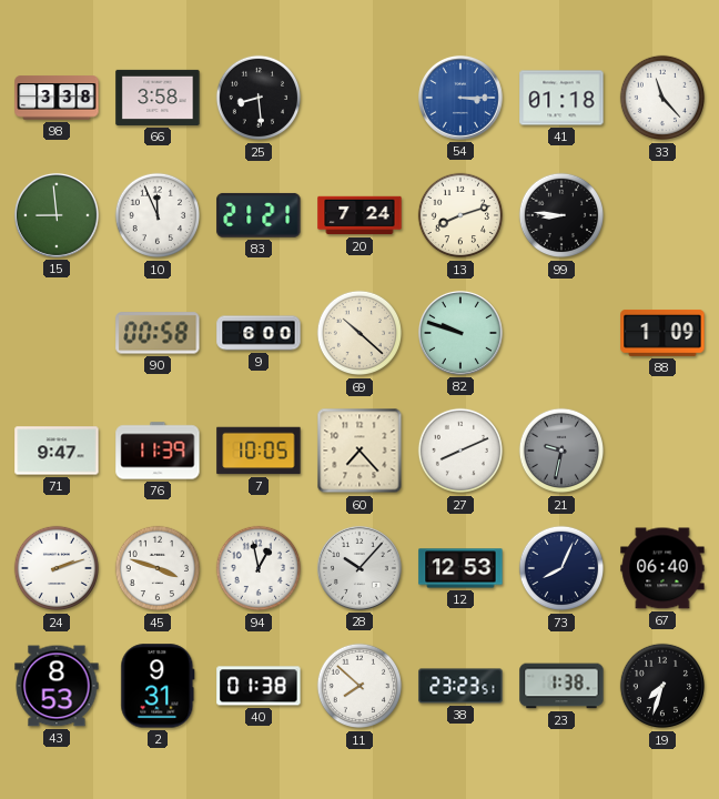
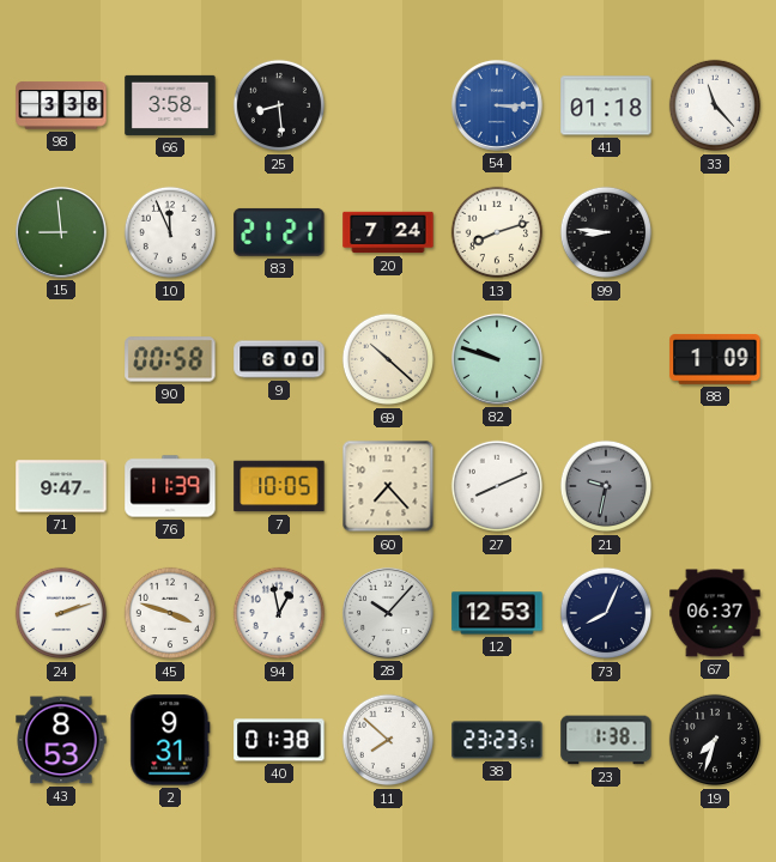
67: 06:40 -> 06:37 (715, 613)
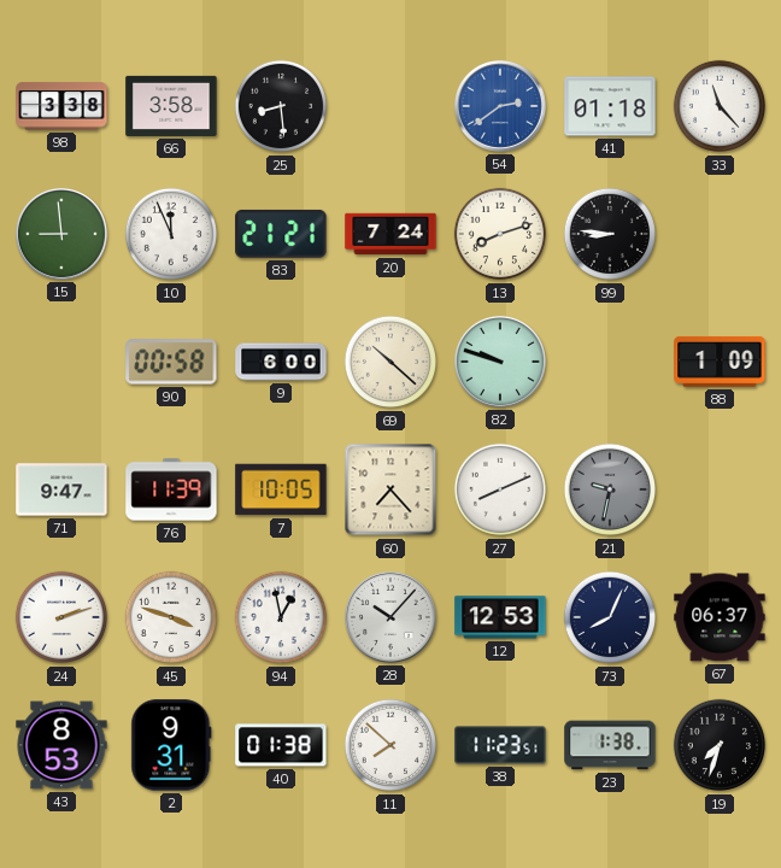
54: 3:15 -> 2:39 (500, 106)
38: 23:23 -> 11:23 (500, 745)
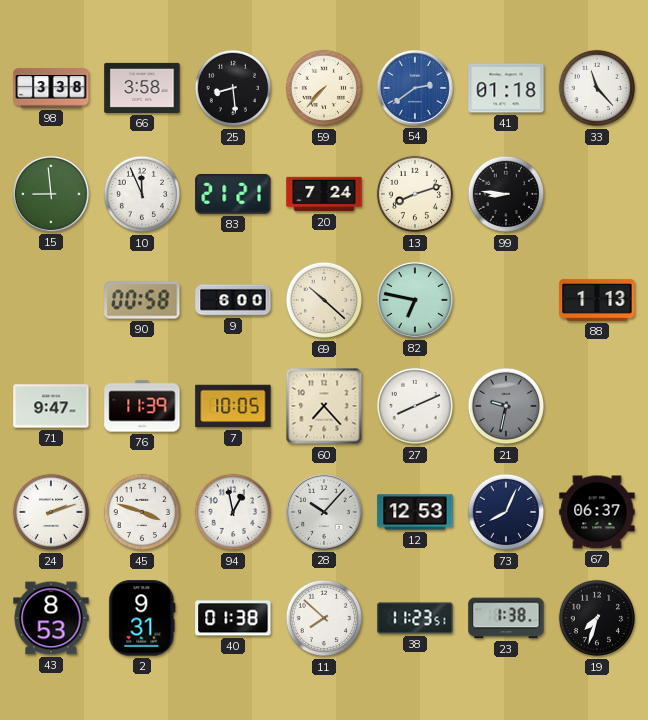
59: none -> 7:37 (324, 88)
82: 9:48 -> 6:47 (415, 300)
88: 1:09 -> 1:13 (597, 300)
